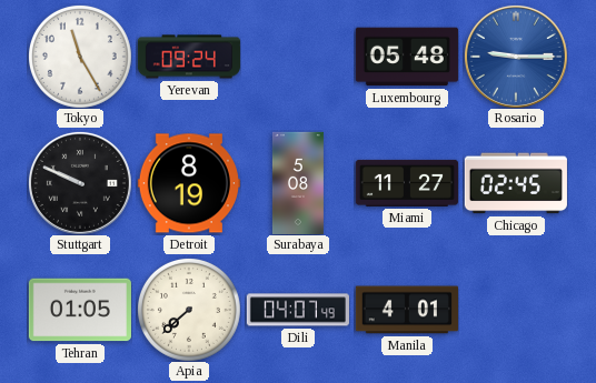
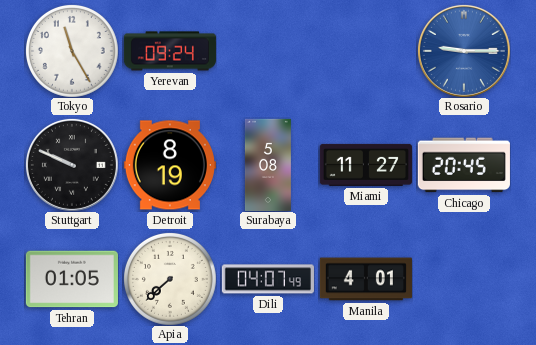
Luxembourg: 05:48 -> none (407, 57)
Chicago: 02:45 -> 20:45 (464, 165)
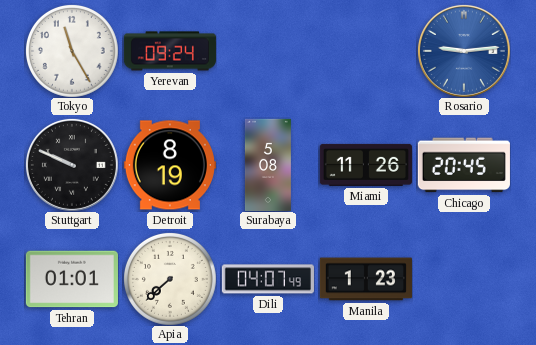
Rosario: 9:15 -> 9:14 (464, 51)
Miami: 11:27 -> 11:26 (366, 165)
Tehran: 01:05 -> 01:01 (72, 279)
Manila: 4:01 -> 1:23 (366, 279)
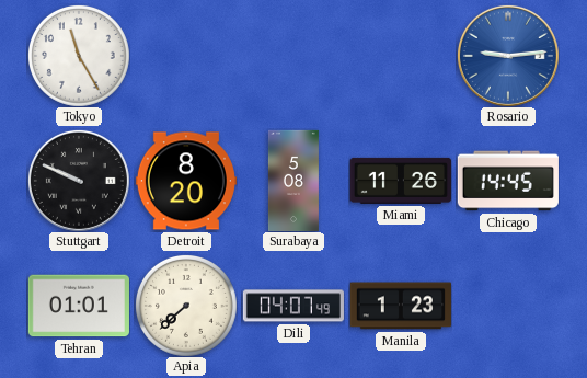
Yerevan: 09:24 -> none (170, 51)
Detroit: 8:19 -> 8:20 (186, 181)
Chicago: 20:45 -> 14:45 (508, 181)
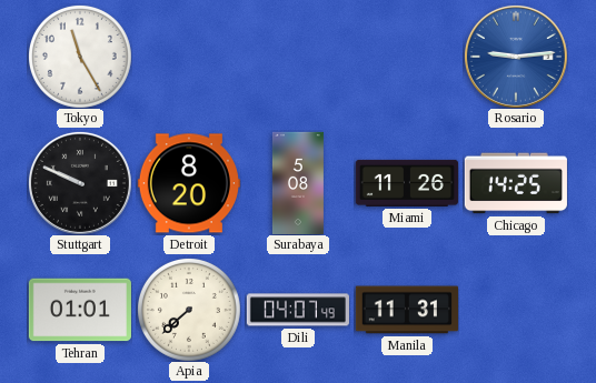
Chicago: 14:45 -> 14:25 (516, 183)
Manila: 1:23 -> 11:31 (407, 310)
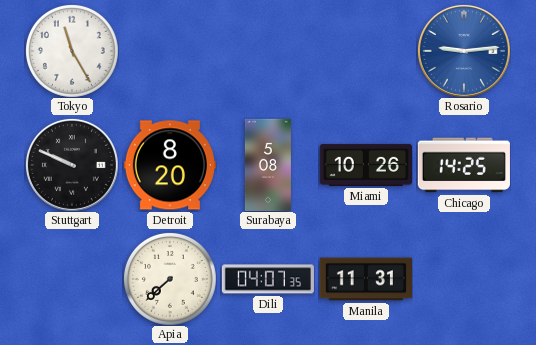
Miami: 11:26 -> 10:26 (366, 165)
Tehran: 01:01 -> none (80, 310)
Dili: 04:07:49 -> 04:07:35 (268, 279)
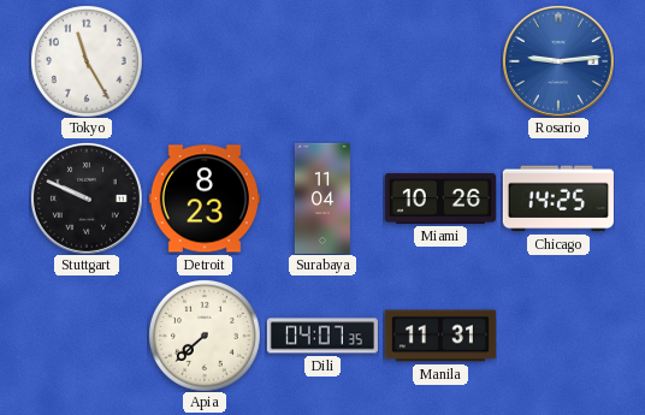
Detroit: 8:20 -> 8:23 (205, 198)
Surabaya: 5:08 -> 11:04 (322, 197)
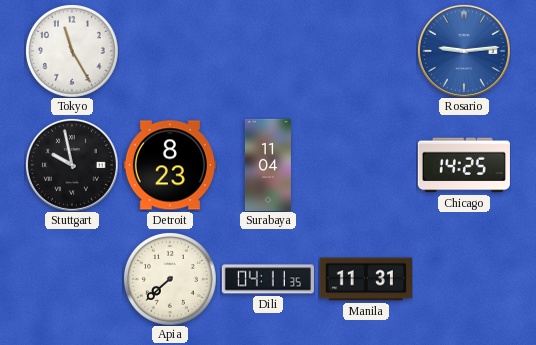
Stuttgart: 9:49 -> 9:58 (72, 165)
Miami: 10:26 -> none (440, 198)
Dili: 04:07 -> 04:11 (268, 279)
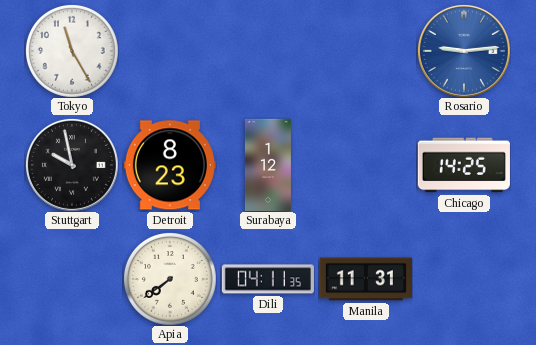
Surabaya: 11:04 -> 1:12 (268, 164)
Apia: 7:38 -> 7:39 (170, 279)
